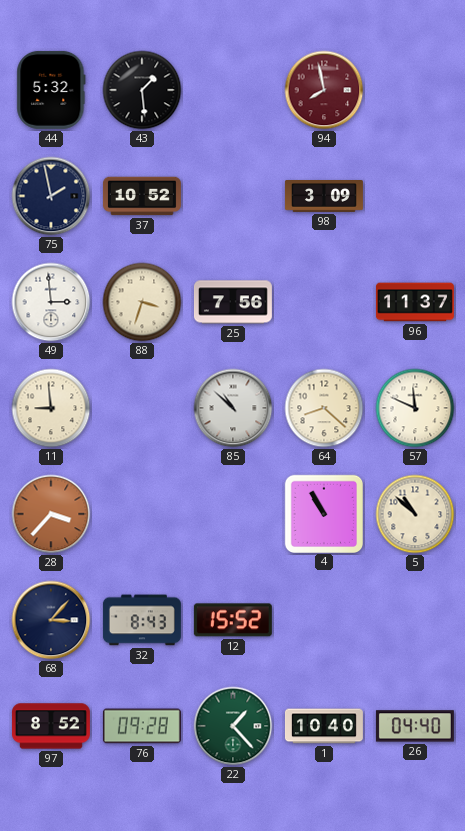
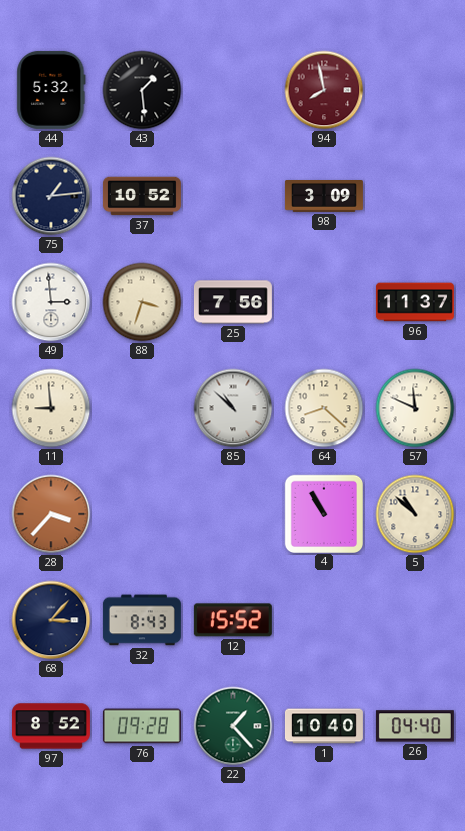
75: 1:58 -> 1:14 (51, 196)
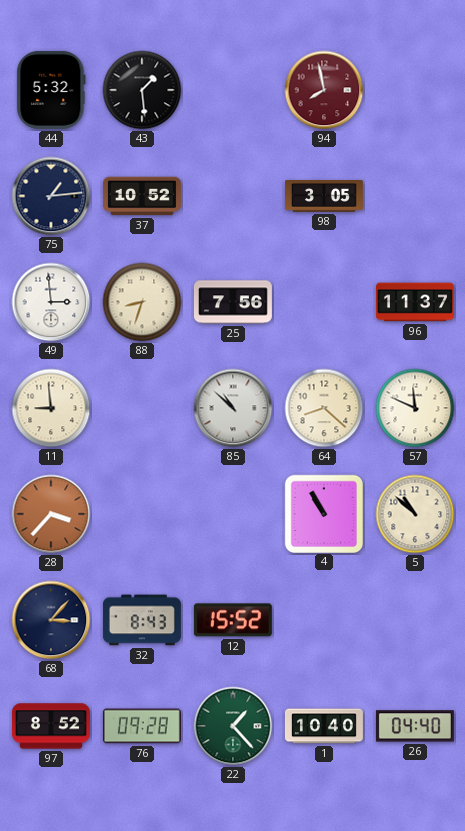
98: 3:09 -> 3:05 (324, 197)
88: 3:33 -> 8:33 (142, 302)
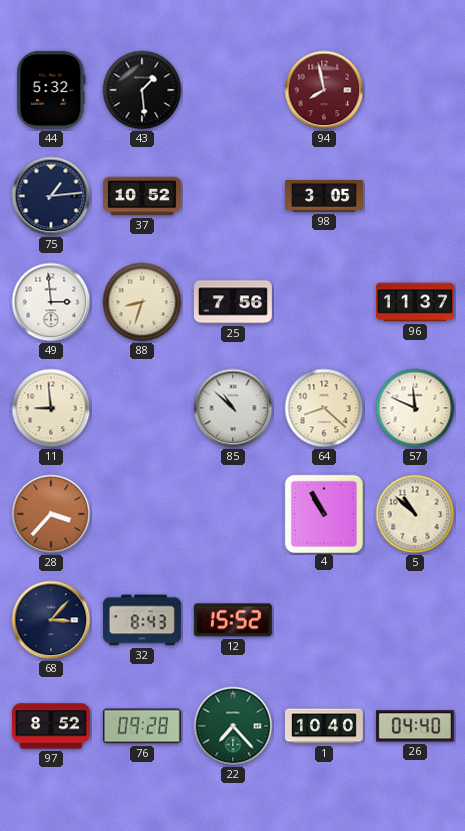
22: 1:23 -> 7:23 (233, 726)
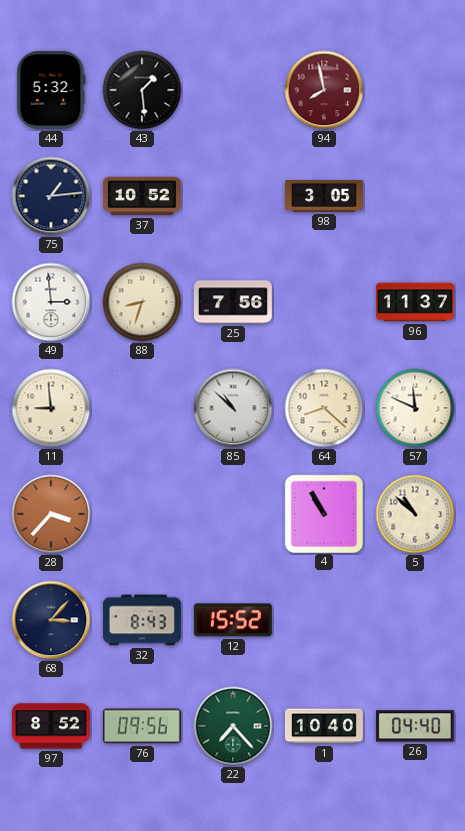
76: 09:28 -> 09:56 (142, 726)
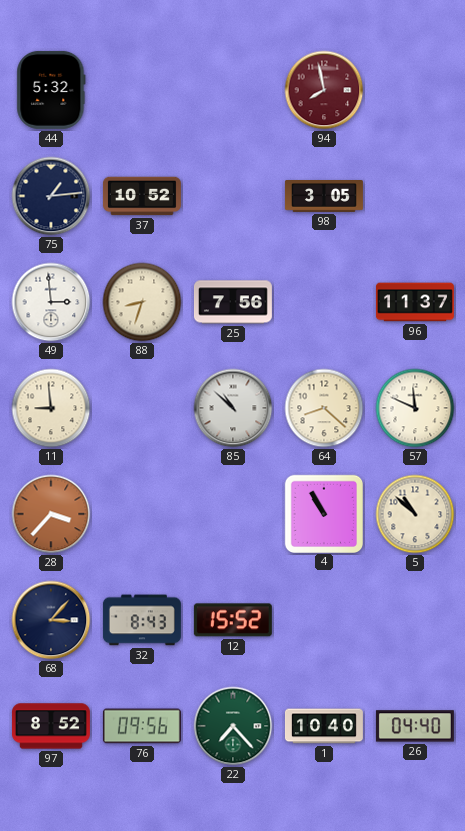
43: 1:29 -> none (142, 90)
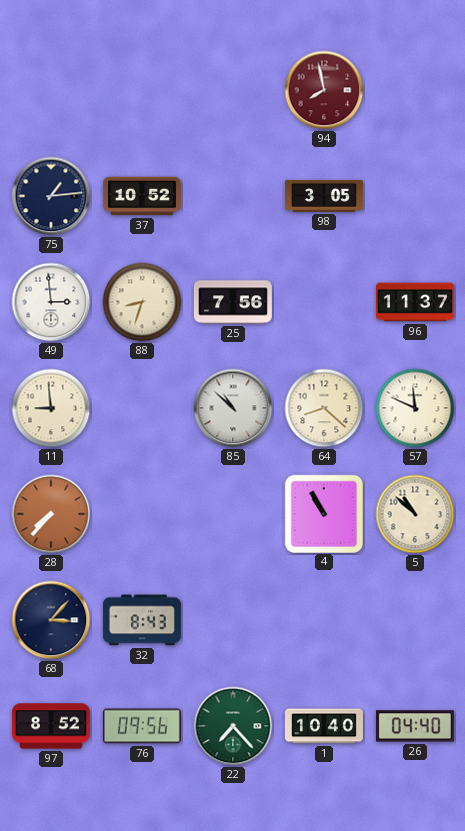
44: 5:32 -> none (51, 90)
28: 3:37 -> 7:37 (51, 514)
12: 15:52 -> none (233, 620)
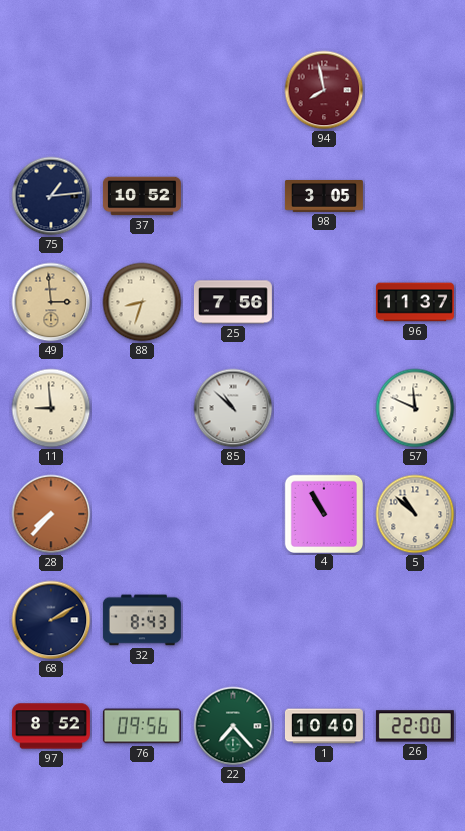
49 dial: white -> champagne (51, 302)
64: 8:22 -> none (324, 408)
68: 3:07 -> 2:10 (51, 620)
26: 04:40 -> 22:00 (415, 726)
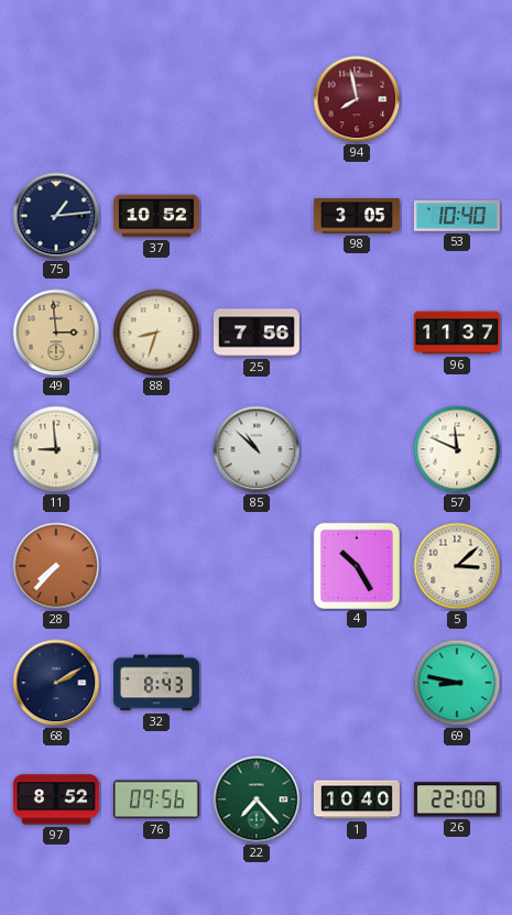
53: none -> 10:40 (457, 216)
4: 10:55 -> 10:25 (357, 565)
5: 10:52 -> 3:08 (457, 566)
69: none -> 8:47 (457, 683)
